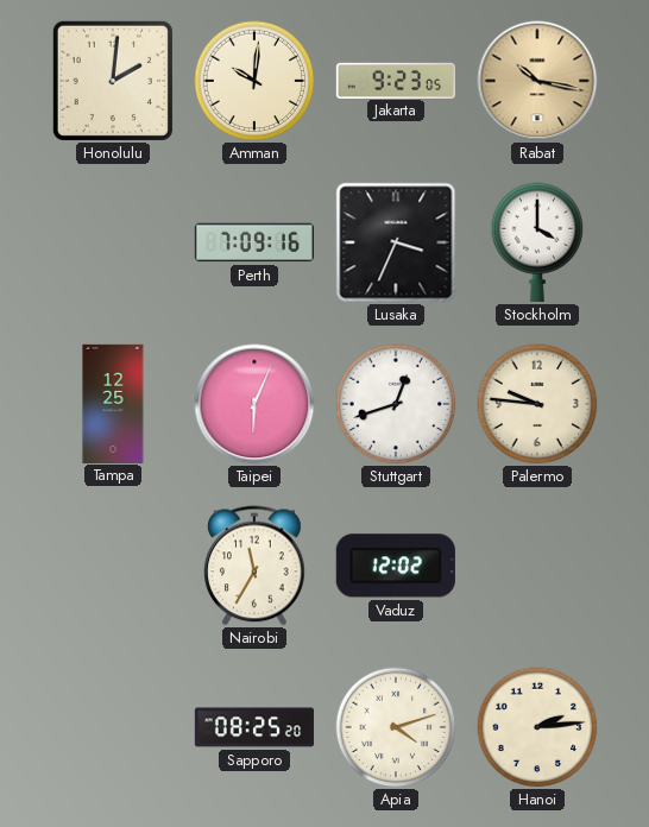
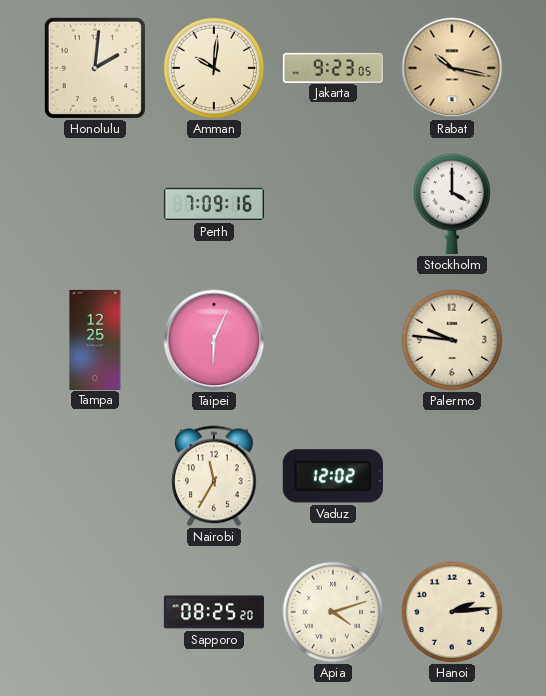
Lusaka: 3:34 -> none (396, 242)
Stuttgart: 12:42 -> none (396, 404)
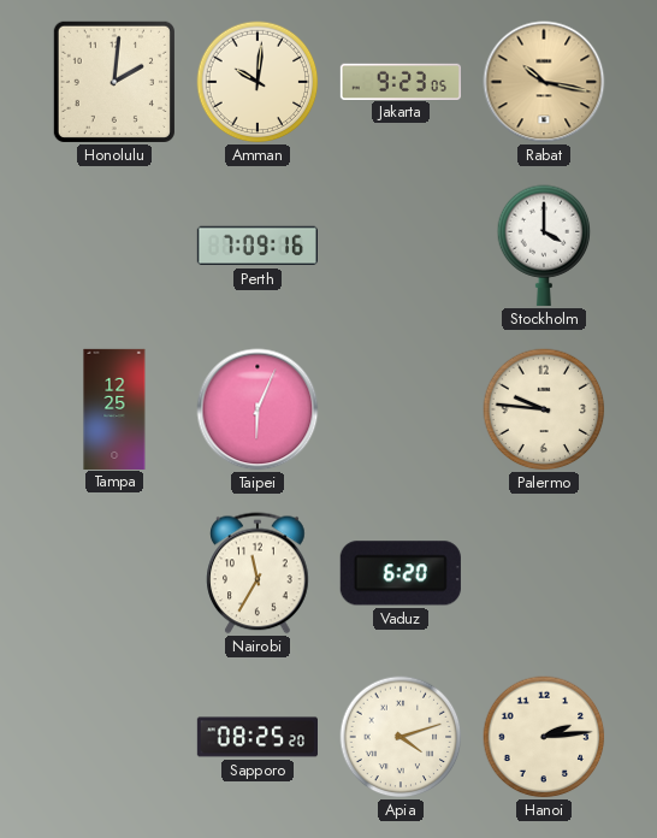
Vaduz: 12:02 -> 6:20 (401, 573)
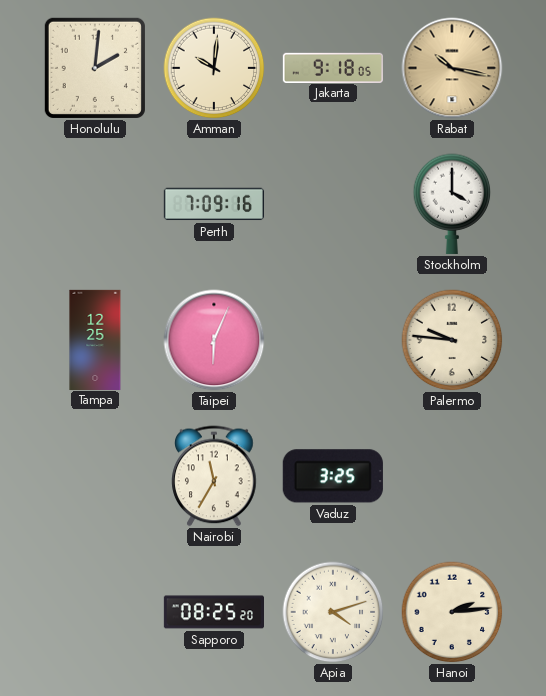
Jakarta: 9:23 -> 9:18 (332, 67)
Vaduz: 6:20 -> 3:25 (333, 476)
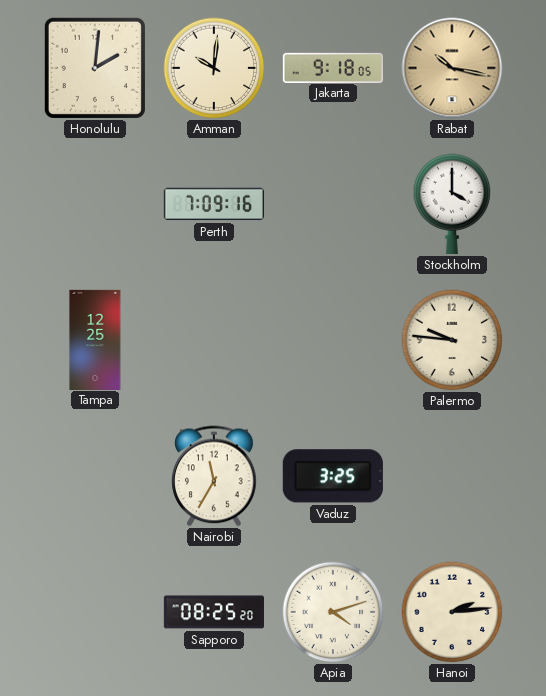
Taipei: 6:04 -> none (214, 340)
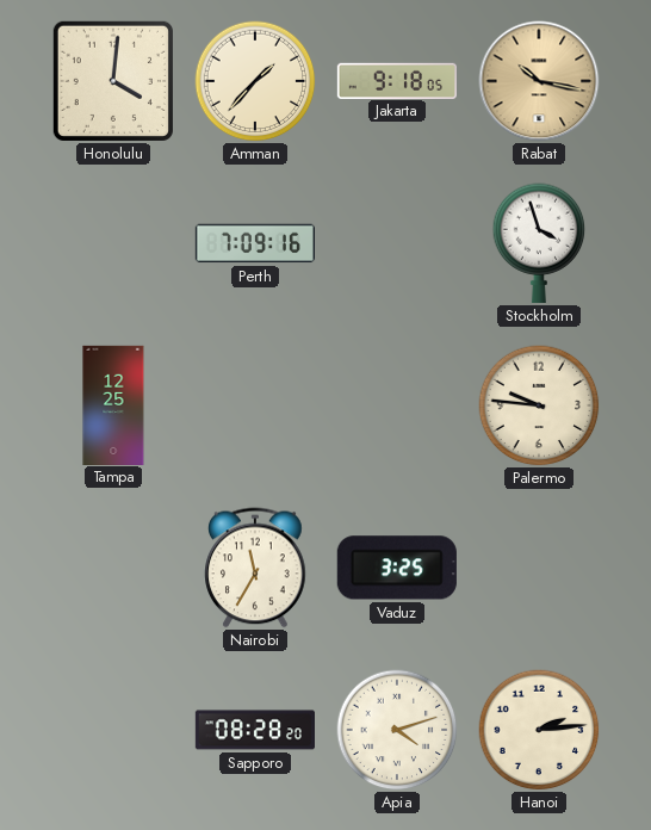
Honolulu: 2:01 -> 4:01 (113, 81)
Amman: 10:01 -> 1:37 (255, 81)
Stockholm: 4:00 -> 3:57 (539, 243)
Sapporo: 08:25 -> 08:28 (254, 730)
